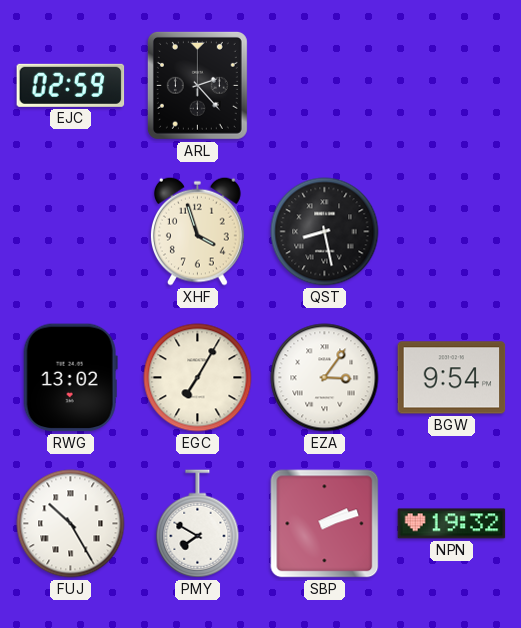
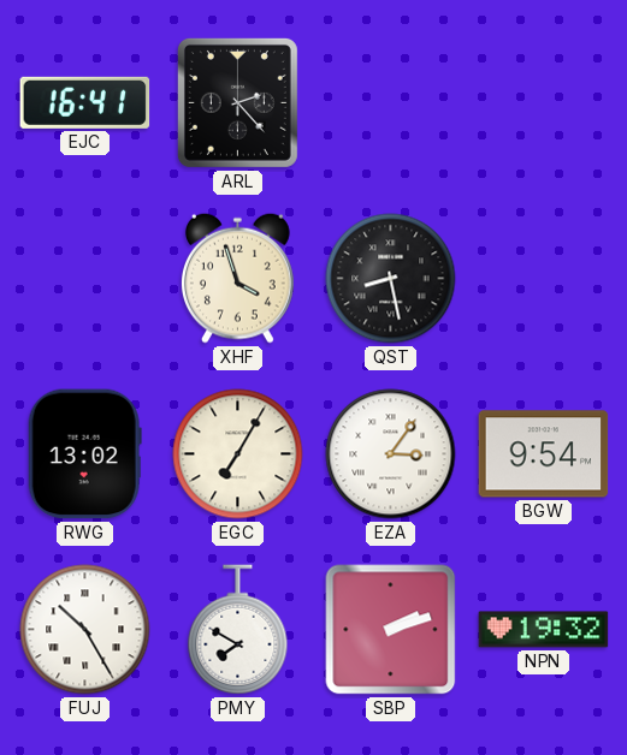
EJC: 02:59 -> 16:41 (85, 102)
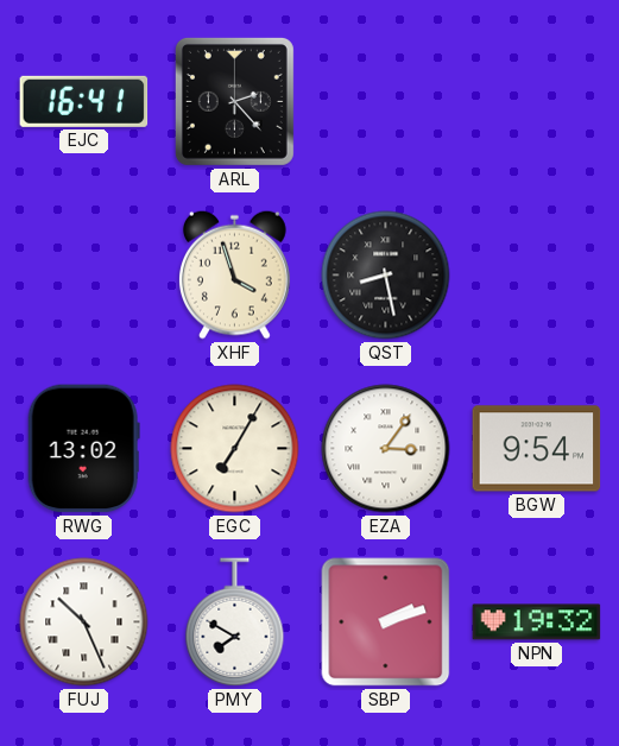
FUJ: 10:25 -> 10:26 (84, 622)
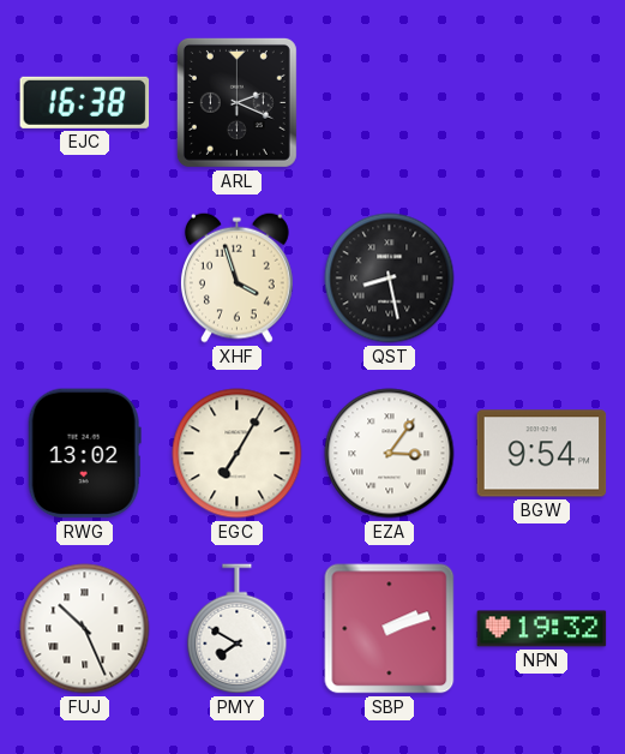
EJC: 16:41 -> 16:38 (85, 102)
ARL: 2:23 -> 2:19 (236, 102)
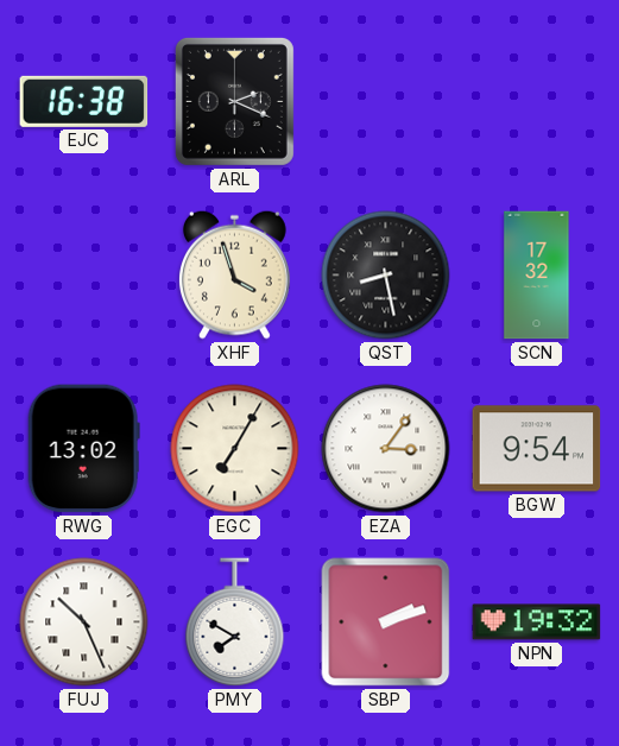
SCN: none -> 17:32 (537, 276)
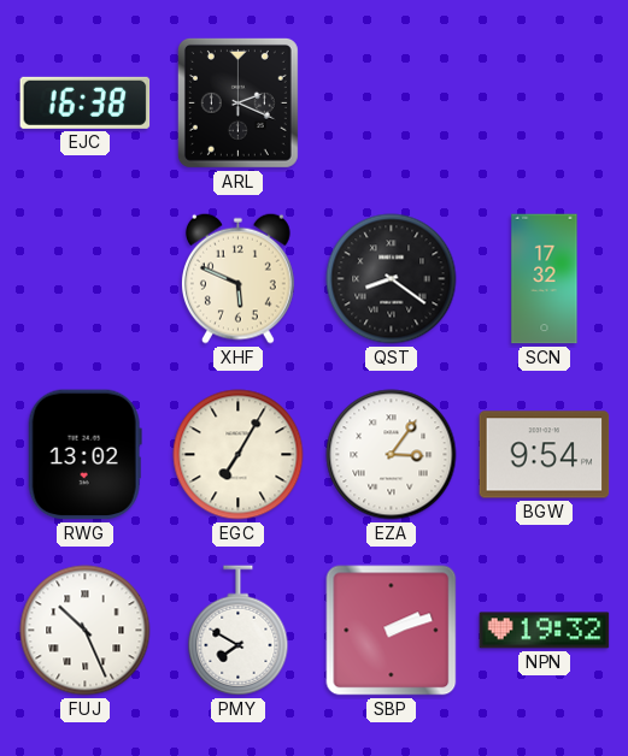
XHF: 3:57 -> 5:49 (237, 278)
QST: 8:28 -> 8:21 (392, 279)
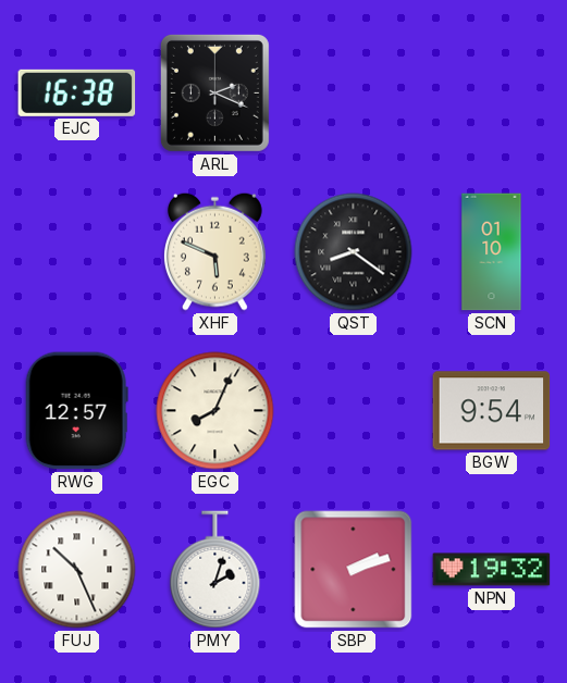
SCN: 17:32 -> 01:10 (492, 252)
RWG: 13:02 -> 12:57 (76, 411)
EGC: 7:05 -> 8:04 (215, 411)
EZA: 3:06 -> none (392, 455)
PMY: 7:50 -> 2:03 (215, 570)
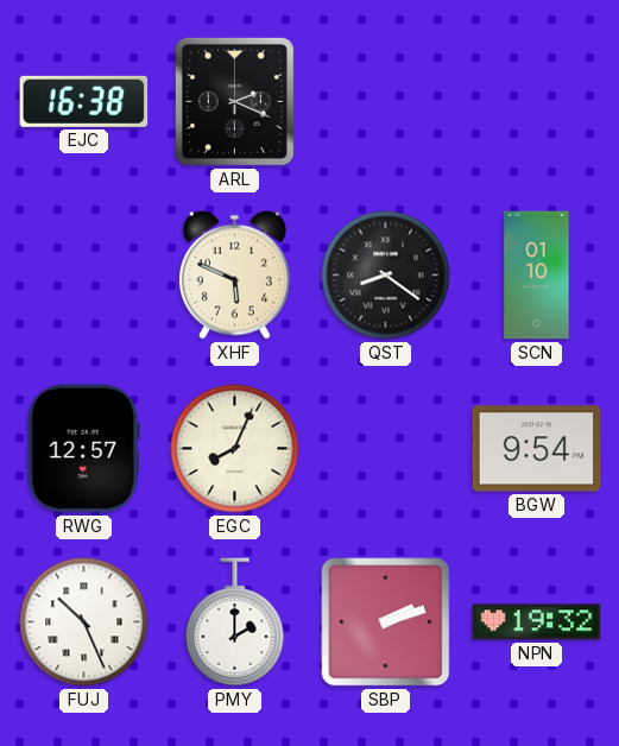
PMY: 2:03 -> 2:00 (235, 622)
